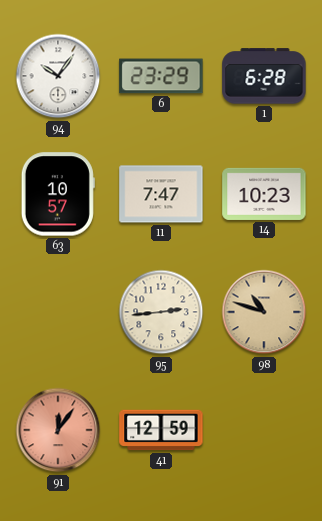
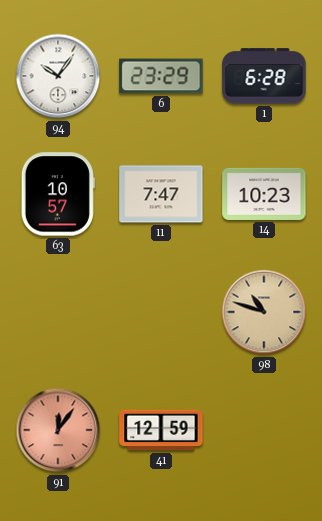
95: 2:44 -> none (161, 312)
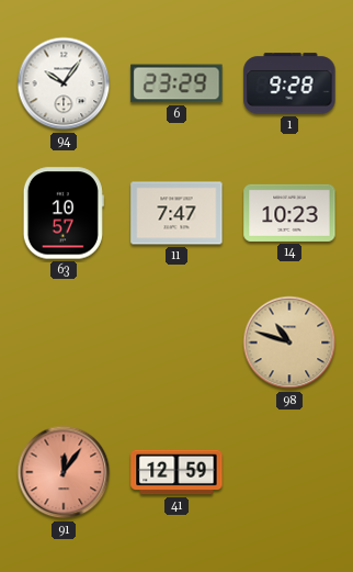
1: 6:28 -> 9:28 (289, 83)
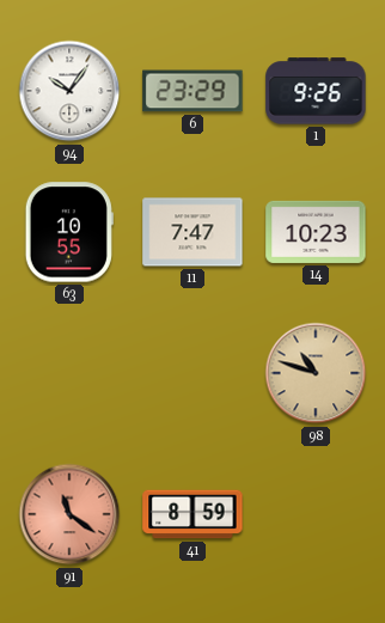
1: 9:28 -> 9:26 (316, 91)
63: 10:57 -> 10:55 (69, 232)
91: 12:06 -> 11:21 (69, 514)
41: 12:59 -> 8:59 (192, 514)
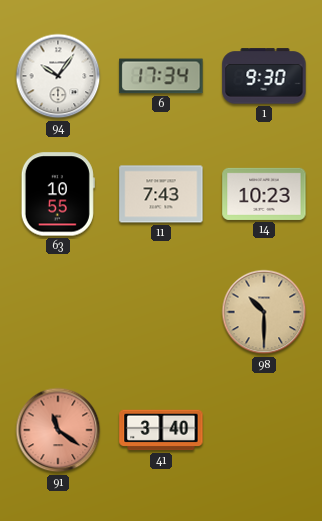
6: 23:29 -> 17:34 (161, 76)
1: 9:26 -> 9:30 (264, 76)
11: 7:47 -> 7:43 (161, 194)
98: 10:48 -> 10:30 (264, 312)
41: 8:59 -> 3:40 (161, 430)
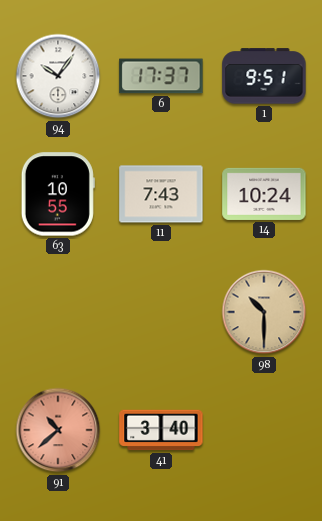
6: 17:34 -> 17:37 (161, 76)
1: 9:30 -> 9:51 (264, 76)
14: 10:23 -> 10:24 (264, 194)
91: 11:21 -> 10:38 (58, 430)
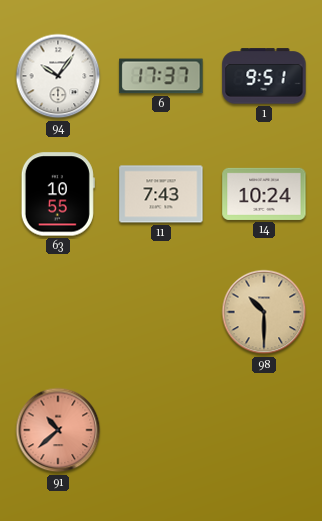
41: 3:40 -> none (161, 430)
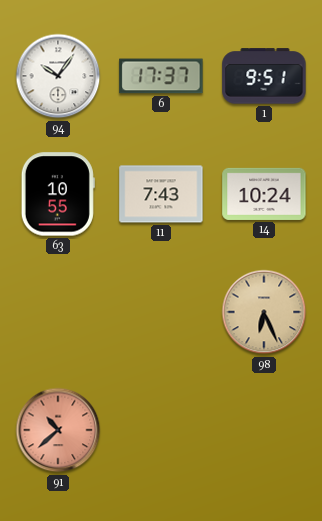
98: 10:30 -> 6:26 (264, 312)
